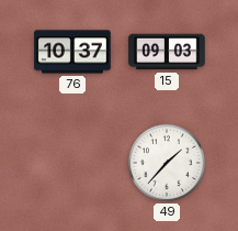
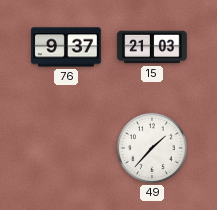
76: 10:37 -> 9:37 (66, 47)
15: 09:03 -> 21:03 (152, 47)
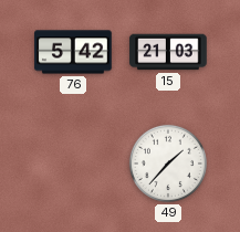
76: 9:37 -> 5:42 (73, 52)
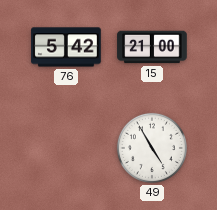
15: 21:03 -> 21:00 (152, 47)
49: 1:37 -> 4:55 (152, 148)
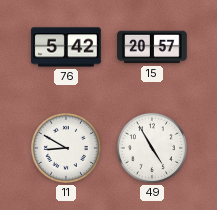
15: 21:00 -> 20:57 (152, 47)
11: none -> 8:50 (66, 148)
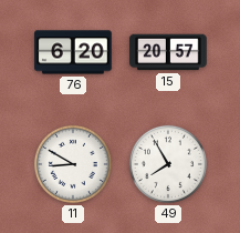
76: 5:42 -> 6:20 (73, 52)
49: 4:55 -> 7:55 (168, 164)
